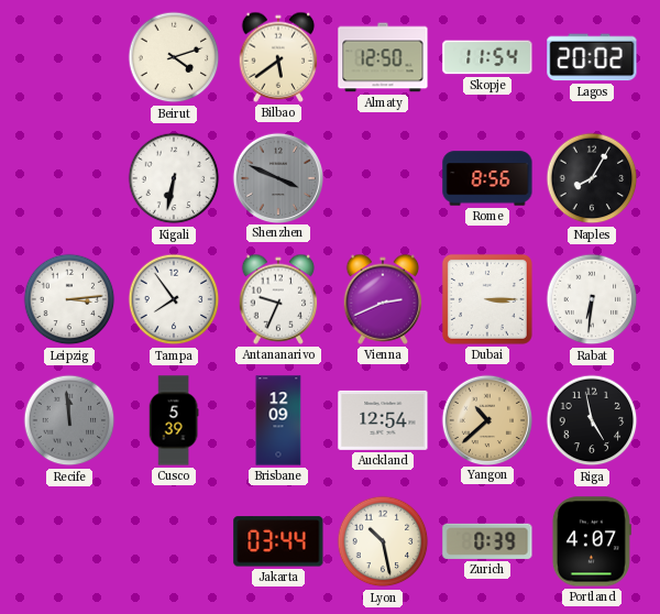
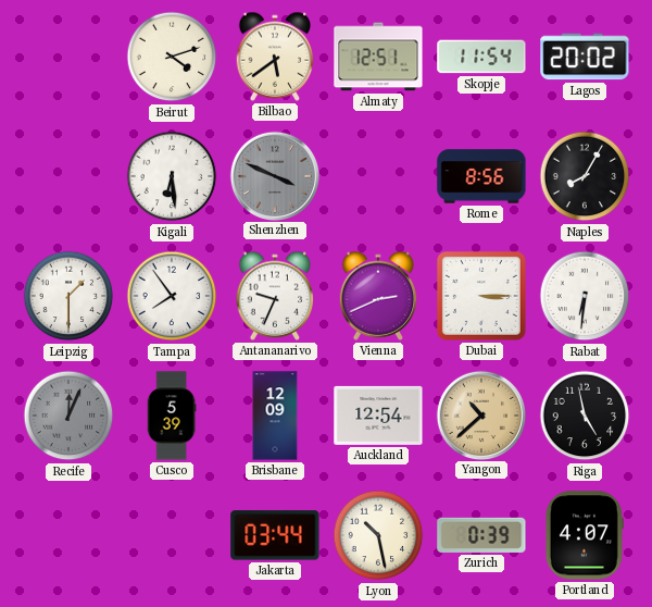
Almaty: 12:50 -> 12:51 (378, 57)
Kigali: 6:32 -> 6:29 (172, 176)
Leipzig: 3:14 -> 1:30 (68, 296)
Recife: 11:59 -> 12:04 (68, 416)
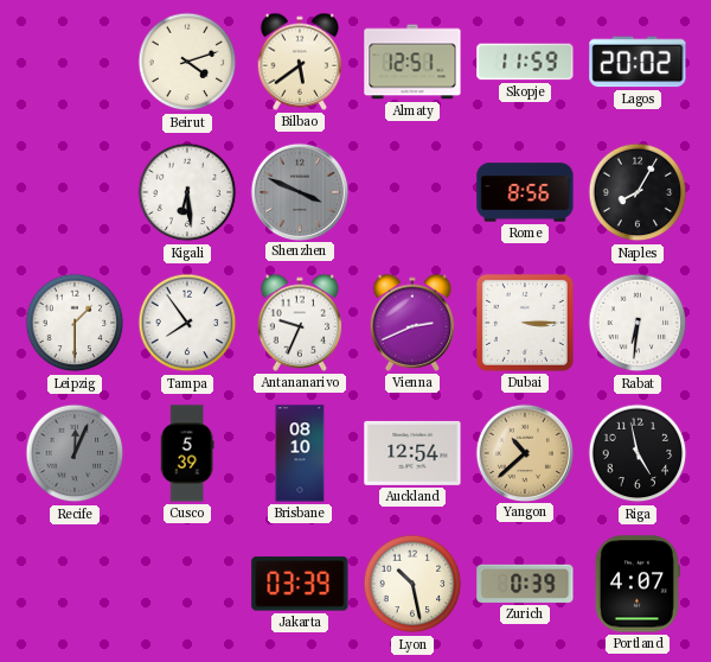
Skopje: 11:54 -> 11:59 (525, 62)
Brisbane: 12:09 -> 08:10 (300, 453)
Jakarta: 03:44 -> 03:39 (300, 584)
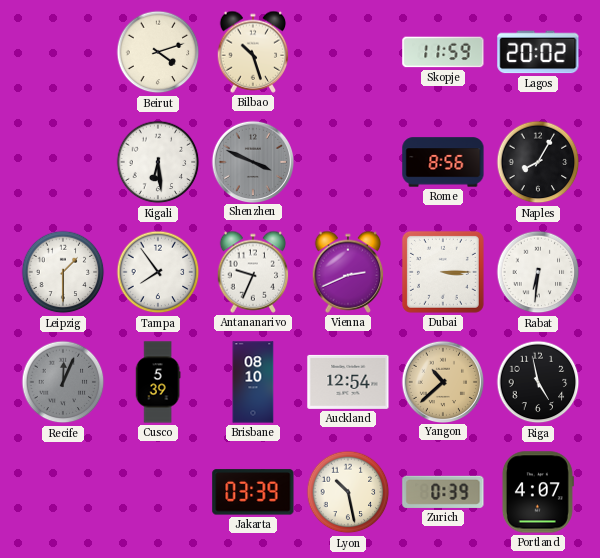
Bilbao: 5:39 -> 10:27 (253, 52)
Almaty: 12:51 -> none (412, 62)
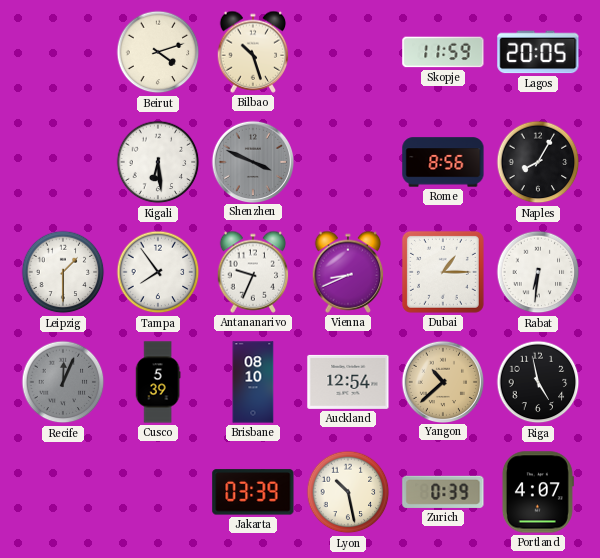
Lagos: 20:02 -> 20:05 (538, 52)
Vienna: 2:41 -> 8:41 (348, 272)
Dubai: 3:15 -> 1:15 (443, 272)
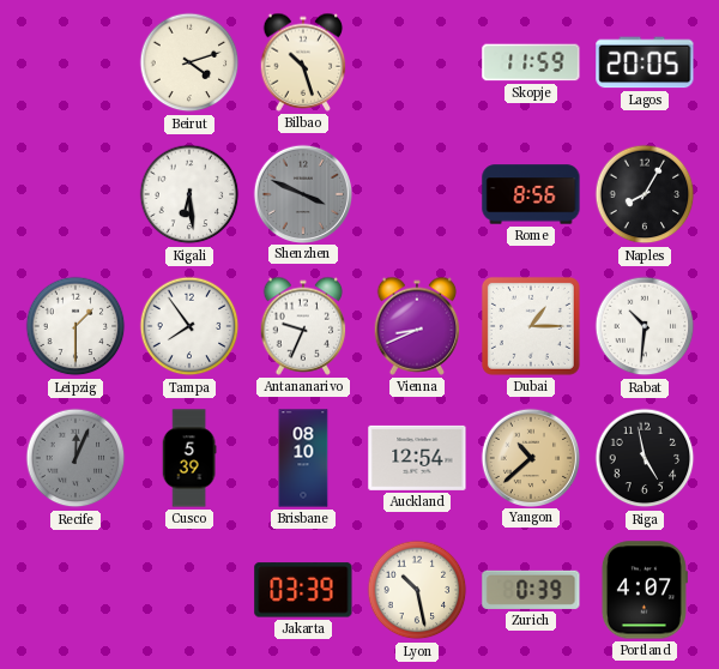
Rabat: 6:31 -> 10:31 (645, 326)
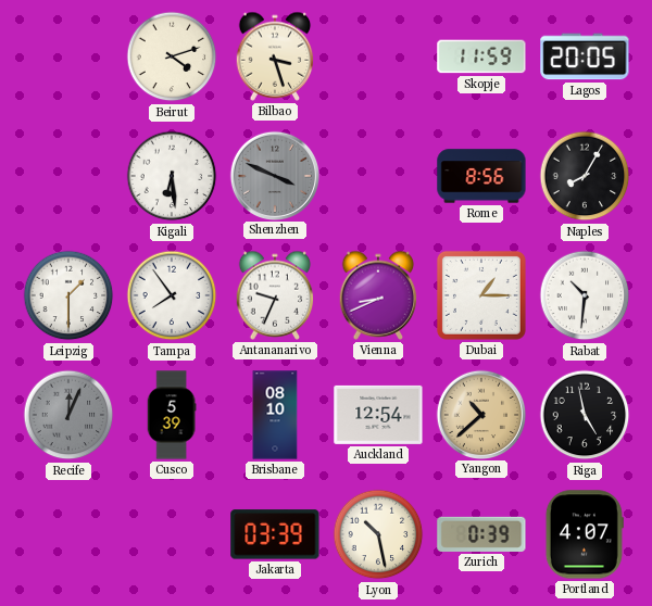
Bilbao: 10:27 -> 3:27 (275, 56)
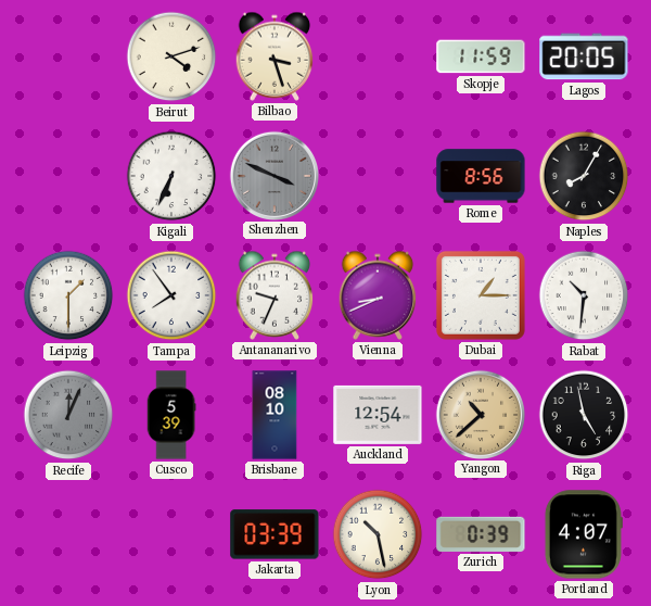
Kigali: 6:29 -> 6:34 (171, 176)
